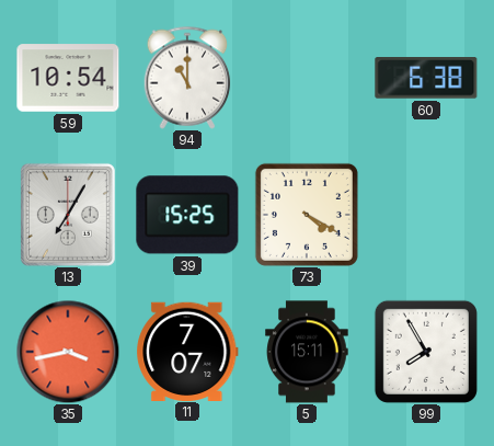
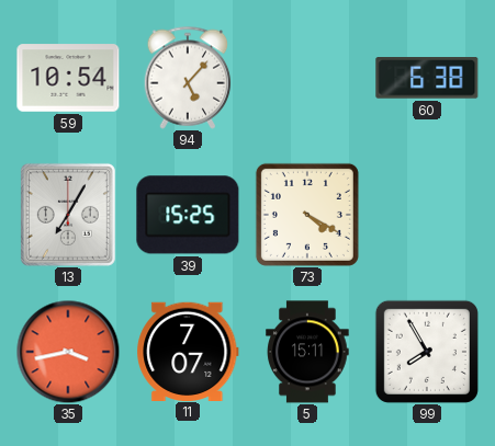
94: 11:00 -> 5:07 (188, 78)
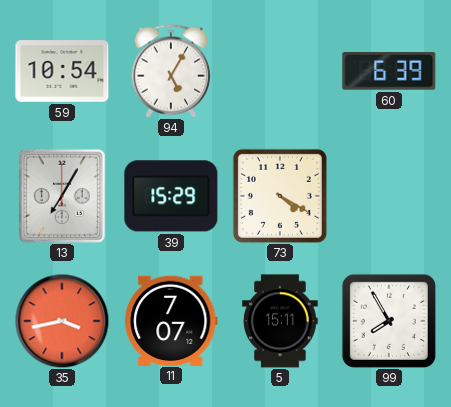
94: 5:07 -> 5:05 (171, 71)
60: 6:38 -> 6:39 (389, 72)
39: 15:25 -> 15:29 (171, 196)
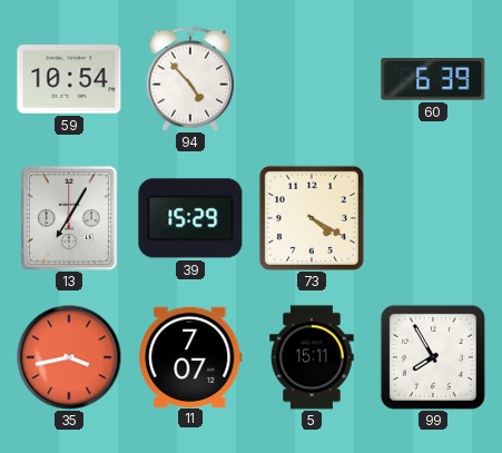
94: 5:05 -> 4:53 (190, 79)
